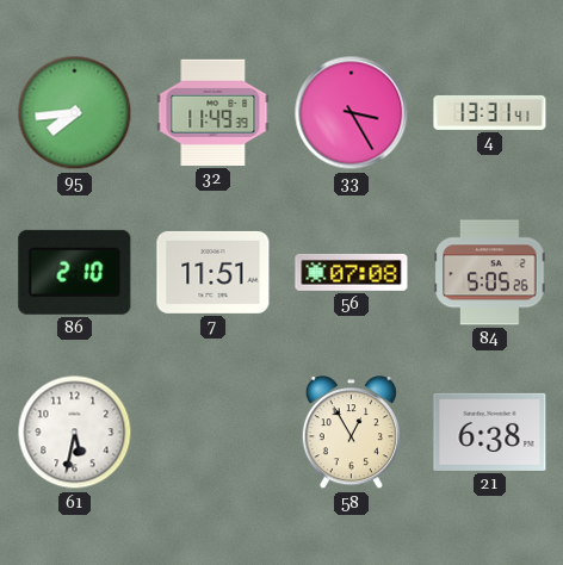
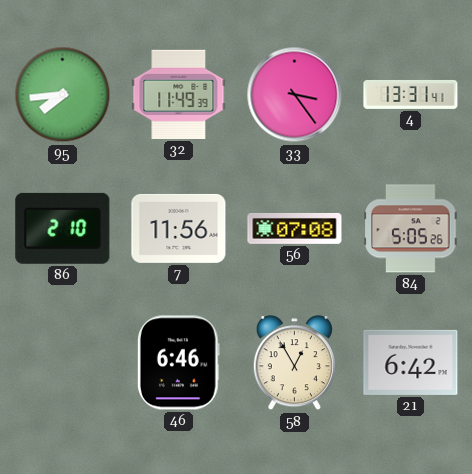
33: 3:25 -> 3:24 (295, 95)
7: 11:51 -> 11:56 (179, 228)
61: 5:32 -> none (75, 433)
46: none -> 6:46 (178, 363)
21: 6:38 -> 6:42 (411, 362)
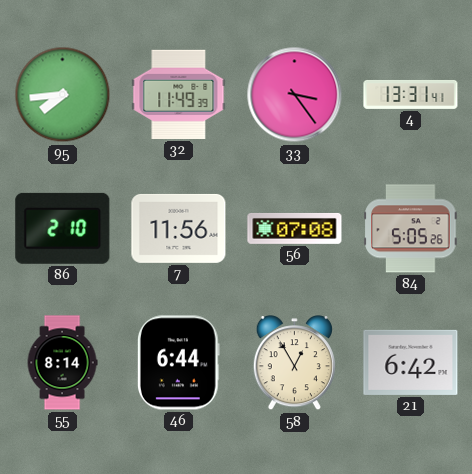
55: none -> 8:14 (62, 363)
46: 6:46 -> 6:44 (178, 363)
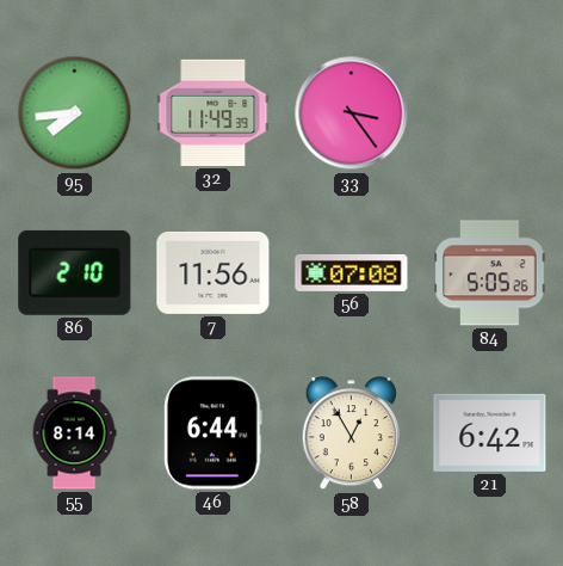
4: 13:31 -> none (411, 94)
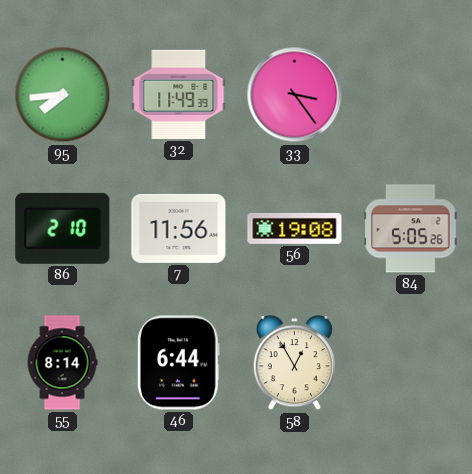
56: 07:08 -> 19:08 (295, 228)
21: 6:42 -> none (490, 432)
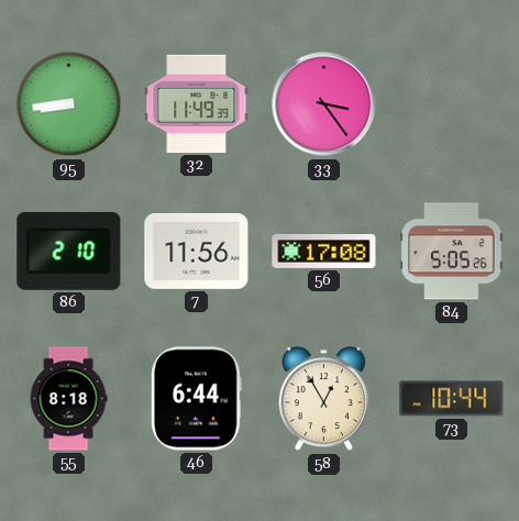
95: 7:44 -> 8:44 (69, 104)
56: 19:08 -> 17:08 (324, 251)
55: 8:14 -> 8:18 (68, 399)
73: none -> 10:44 (452, 399)
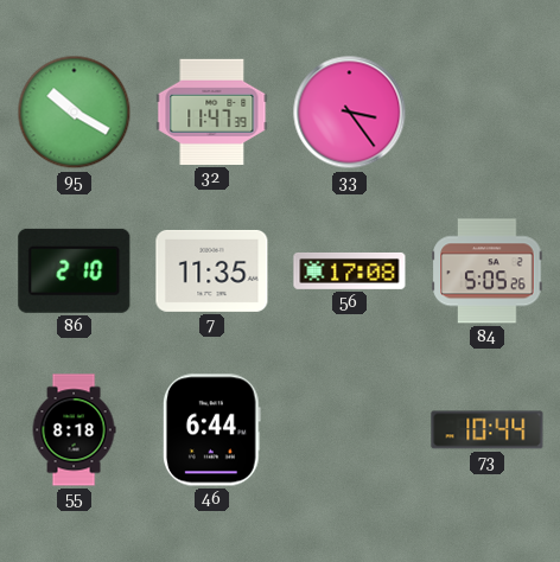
95: 8:44 -> 10:20 (75, 113)
32: 11:49 -> 11:47 (212, 111)
7: 11:56 -> 11:35 (212, 270)
58: 12:55 -> none (323, 399)
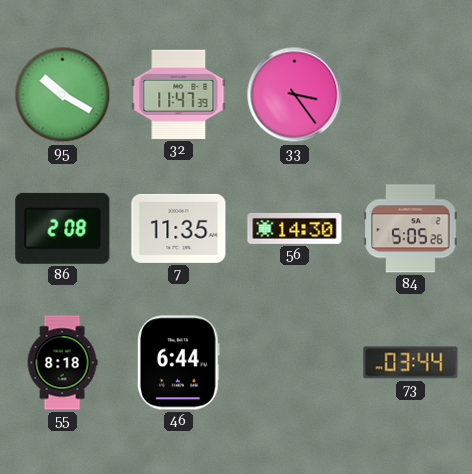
86: 2:10 -> 2:08 (63, 228)
56: 17:08 -> 14:30 (295, 228)
73: 10:44 -> 03:44 (411, 363)
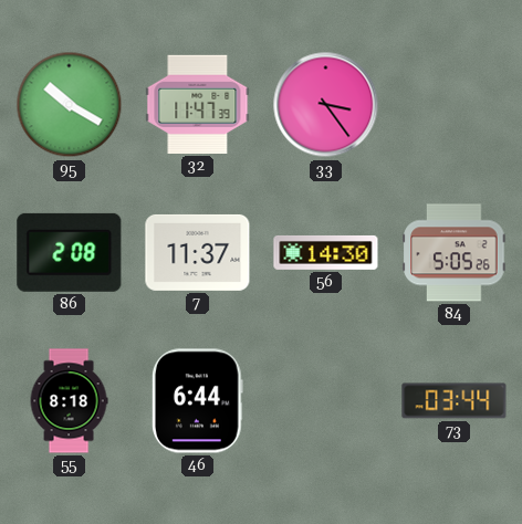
7: 11:35 -> 11:37 (198, 252)
